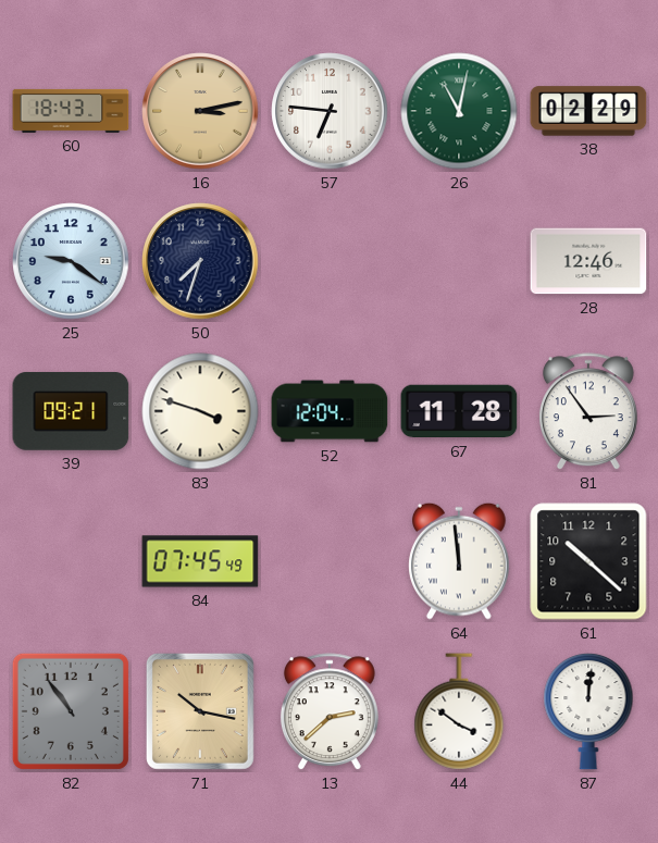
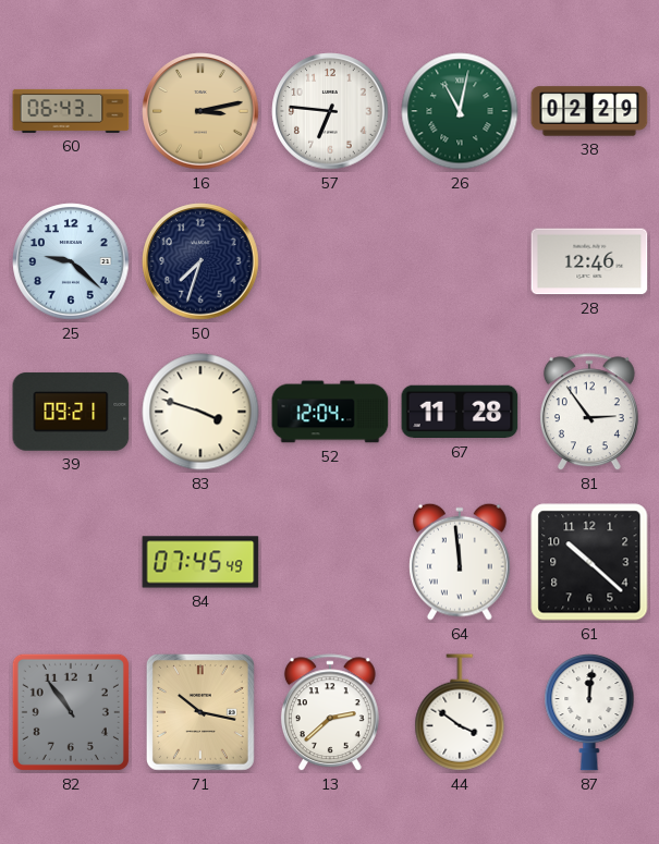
60: 18:43 -> 06:43 (71, 111)
25: 9:21 -> 9:22 (71, 261)
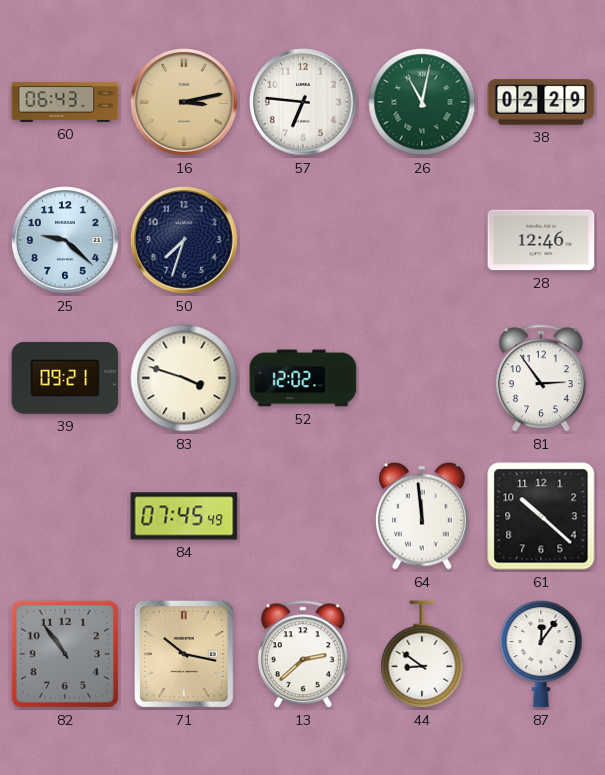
52: 12:04 -> 12:02 (303, 378)
67: 11:28 -> none (460, 412)
44: 3:51 -> 8:51 (422, 654)
87: 12:01 -> 12:06 (541, 654)
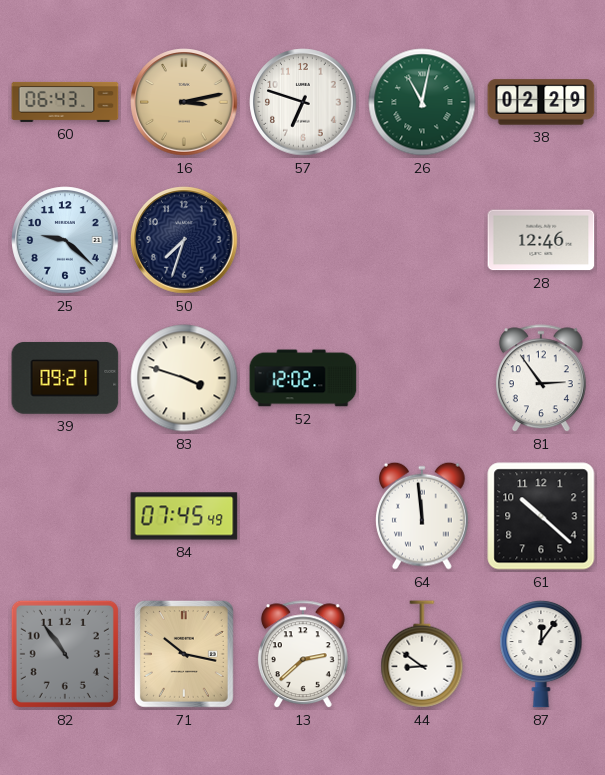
57: 6:46 -> 6:48 (303, 102)
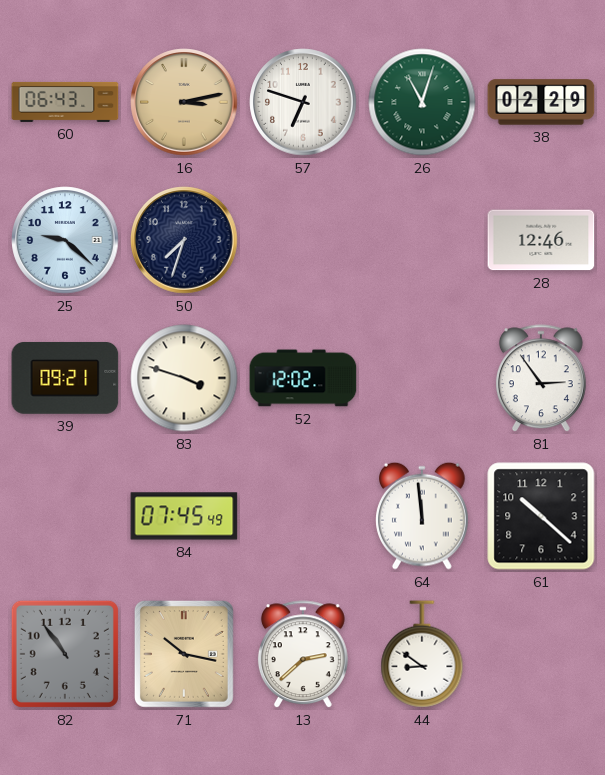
26: 11:02 -> 11:03 (422, 102)
87: 12:06 -> none (541, 654)
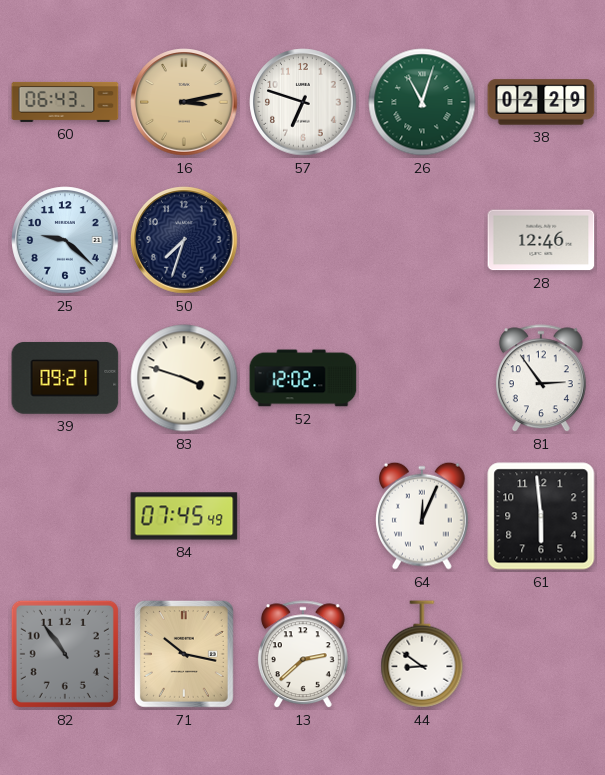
64: 11:59 -> 12:04 (423, 516)
61: 10:22 -> 5:59 (541, 516)
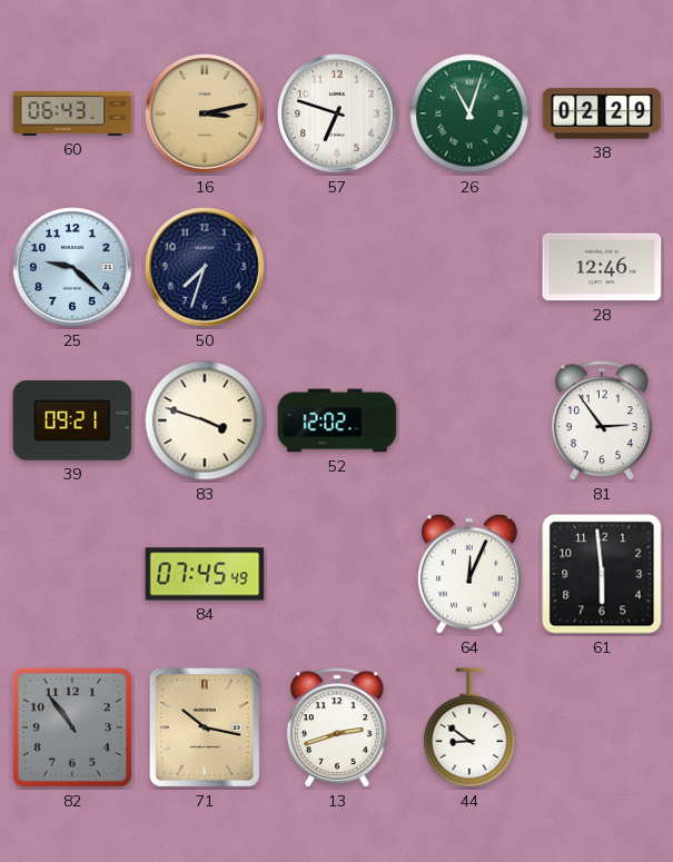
13: 2:38 -> 2:42 (337, 729)
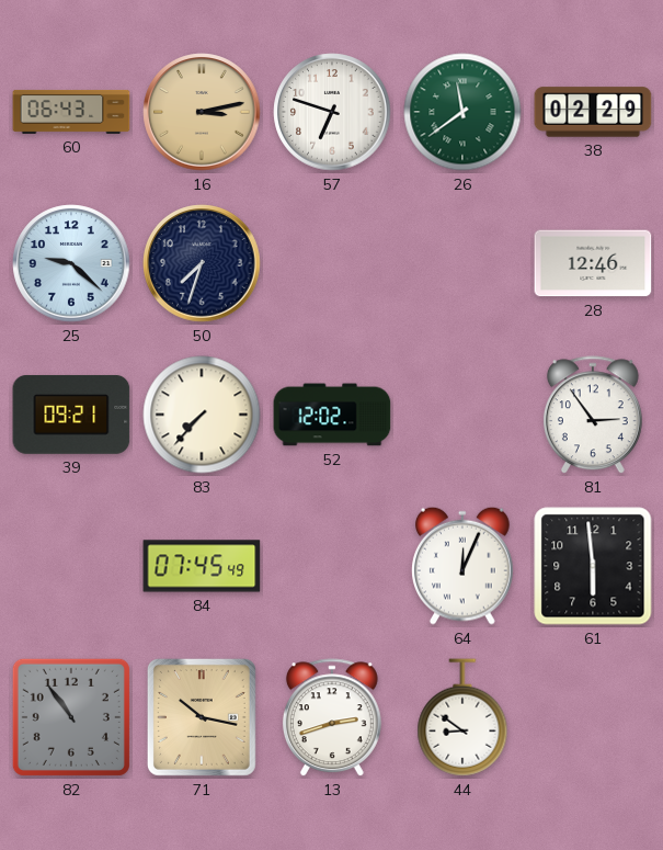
26: 11:03 -> 11:39 (462, 112)
83: 3:48 -> 7:37 (202, 415)
